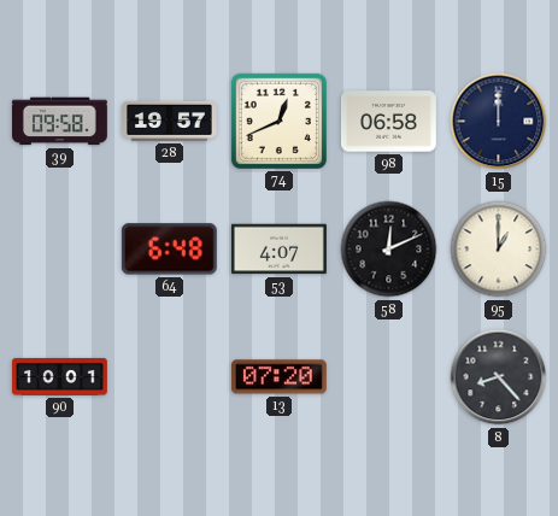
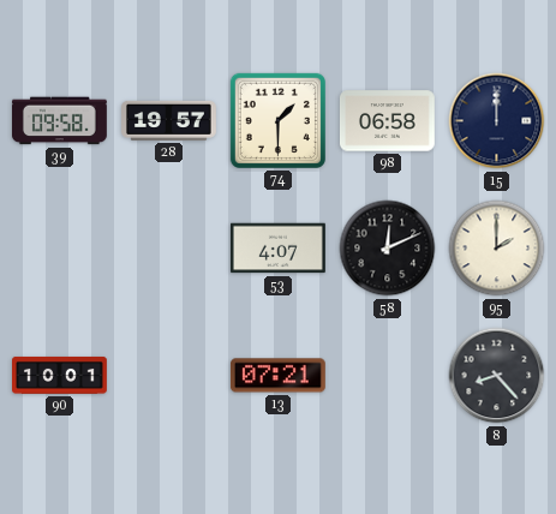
74: 12:41 -> 1:30 (277, 120)
64: 6:48 -> none (169, 250)
95: 1:00 -> 2:00 (497, 249)
13: 07:20 -> 07:21 (277, 376)
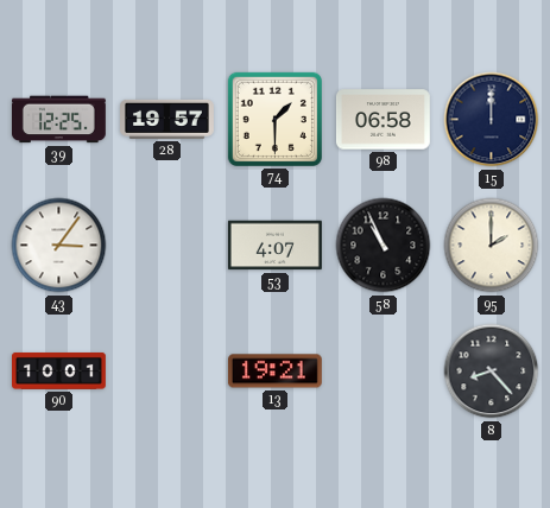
39: 09:58 -> 12:25 (58, 120)
43: none -> 3:06 (59, 246)
58: 12:11 -> 10:56 (384, 246)
13: 07:21 -> 19:21 (274, 372)
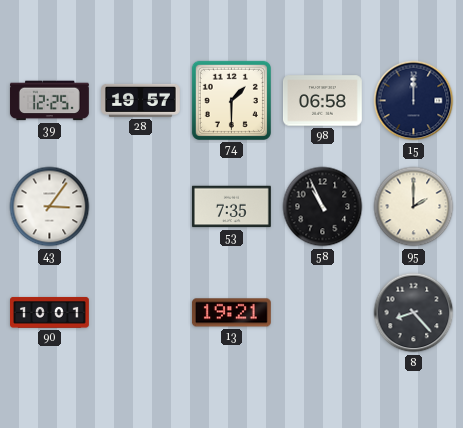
53: 4:07 -> 7:35 (231, 207)
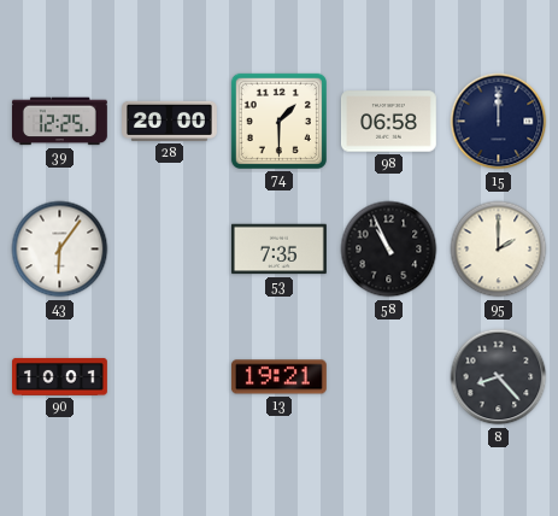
28: 19:57 -> 20:00 (170, 121)
43: 3:06 -> 6:06 (60, 250)
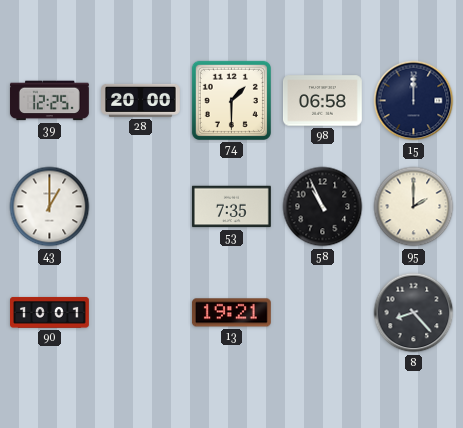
43: 6:06 -> 1:00 (50, 207)
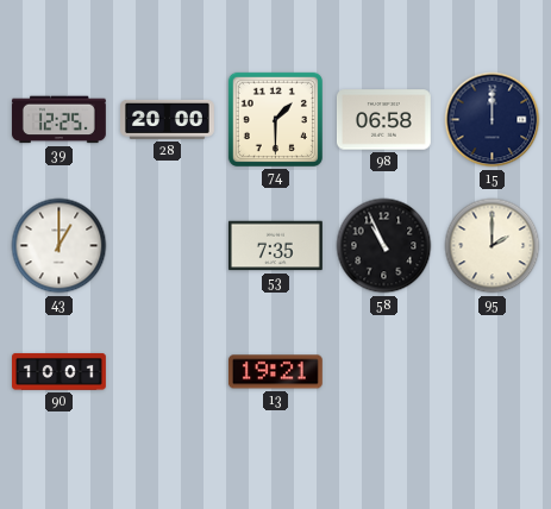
8: 8:23 -> none (414, 313)
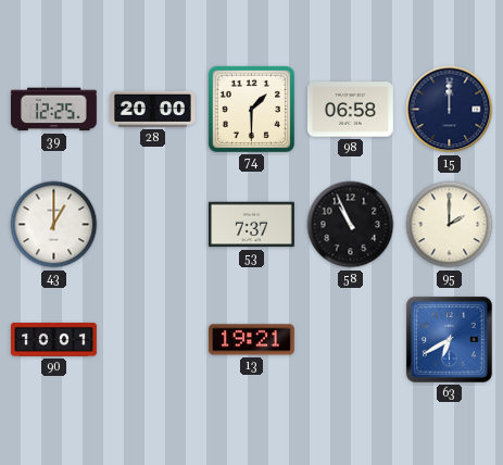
53: 7:35 -> 7:37 (251, 225)
63: none -> 6:40 (449, 339)
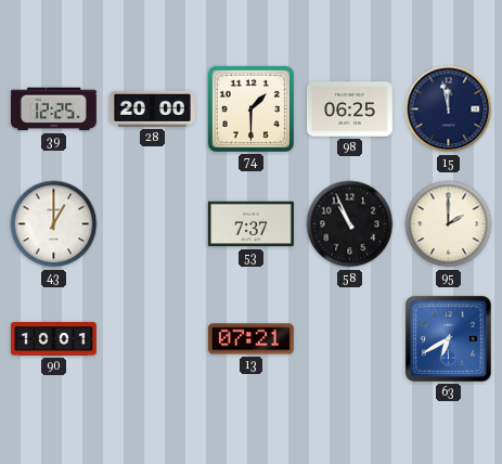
98: 06:58 -> 06:25 (350, 109)
15: 12:00 -> 11:58 (449, 109)
13: 19:21 -> 07:21 (250, 339)
